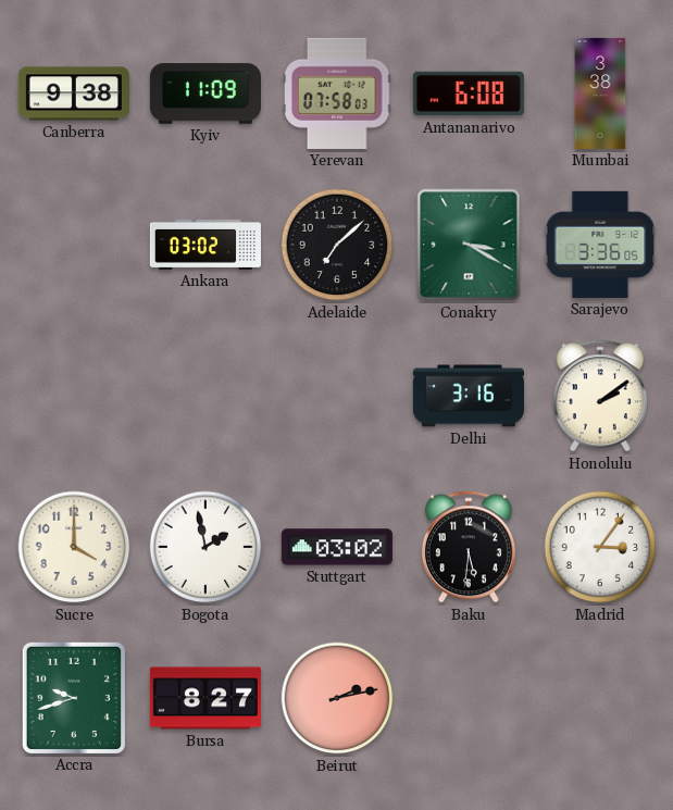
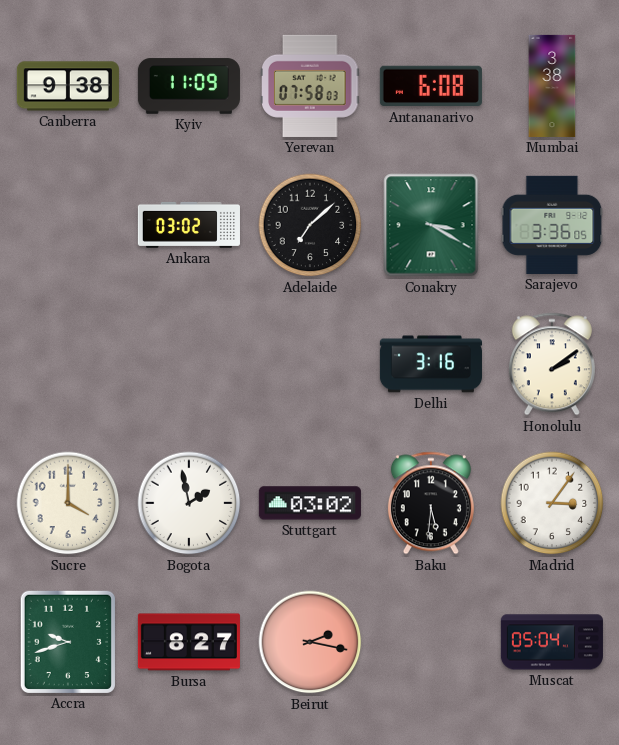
Beirut: 2:13 -> 2:17 (310, 642)
Muscat: none -> 05:04 (552, 642)
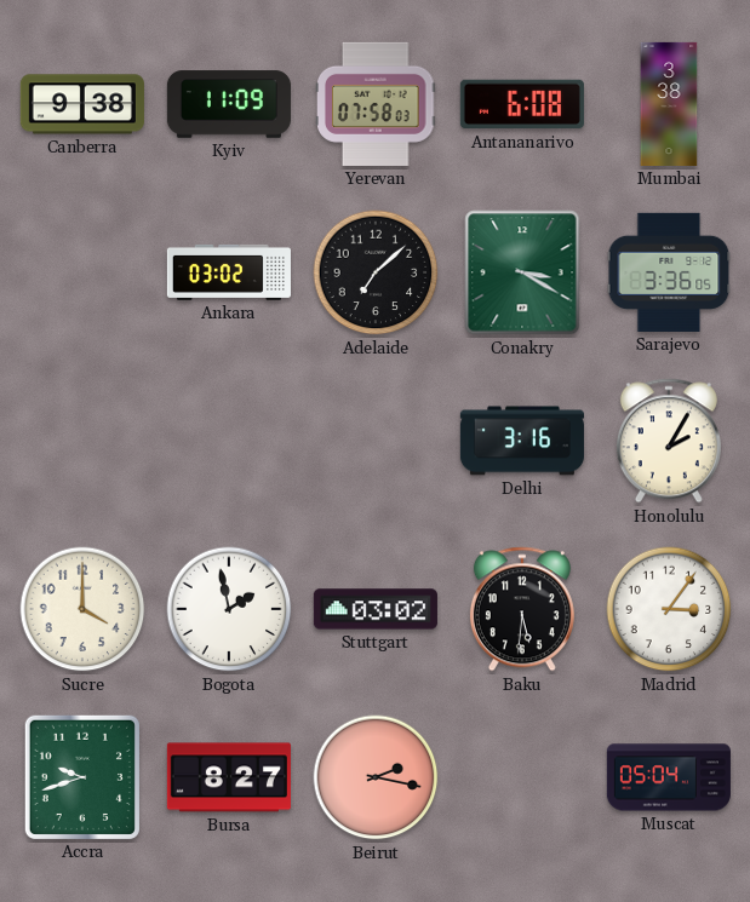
Honolulu: 2:09 -> 2:05 (669, 441)
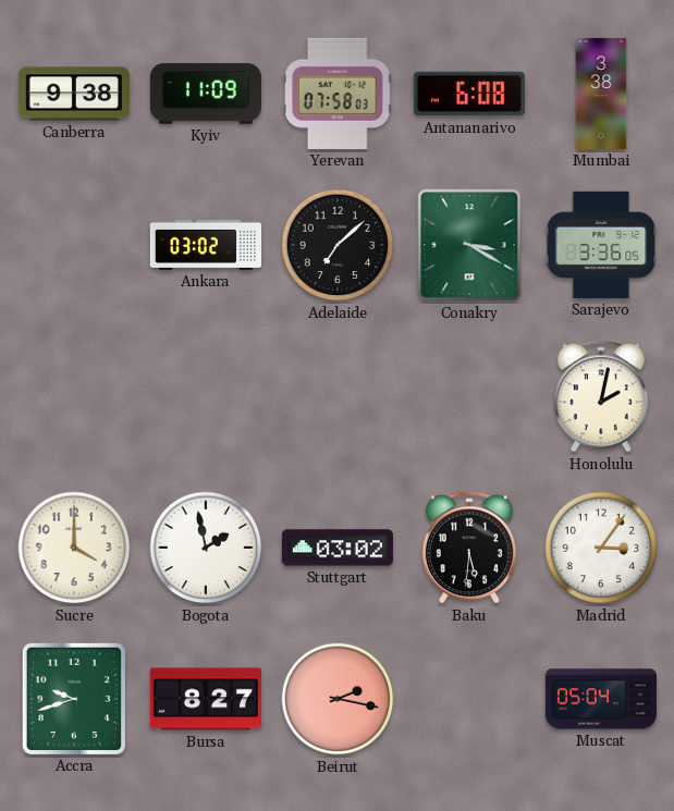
Delhi: 3:16 -> none (522, 441)
Honolulu: 2:05 -> 2:02 (601, 396)
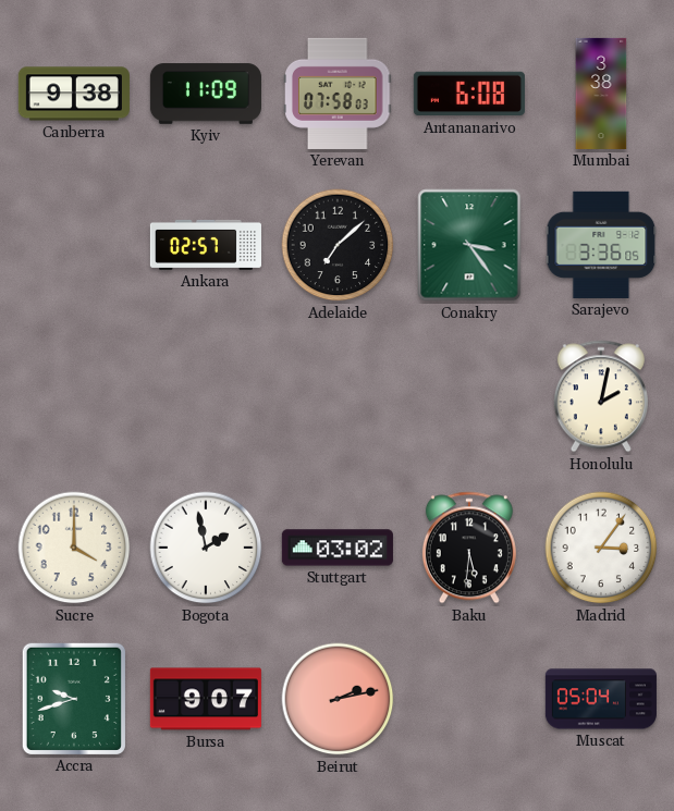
Ankara: 03:02 -> 02:57 (206, 245)
Conakry: 3:20 -> 3:24 (469, 245)
Bursa: 8:27 -> 9:07 (206, 699)
Beirut: 2:17 -> 2:13 (338, 699)
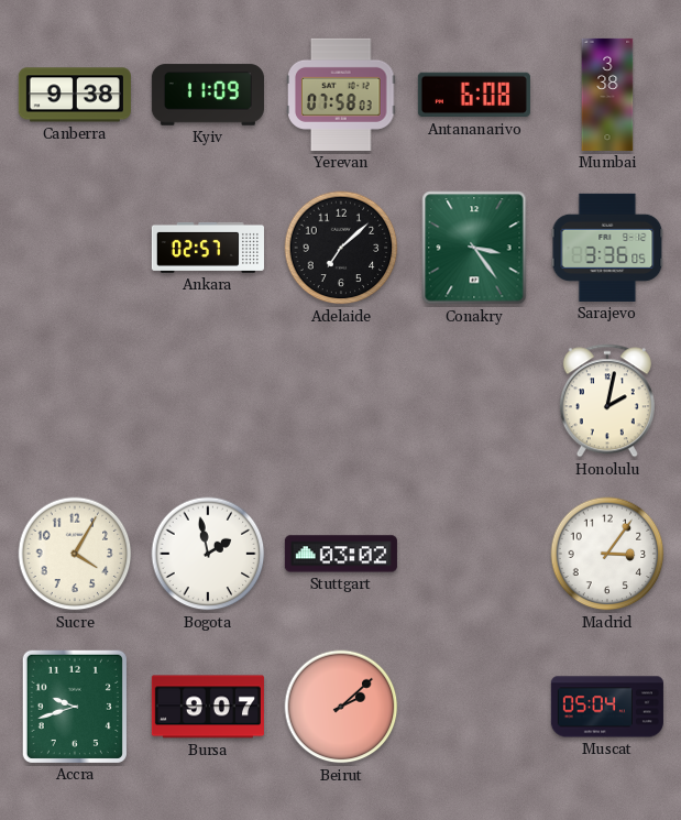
Sucre: 4:00 -> 4:05 (75, 554)
Baku: 5:31 -> none (469, 548)
Beirut: 2:13 -> 2:08 (341, 707)
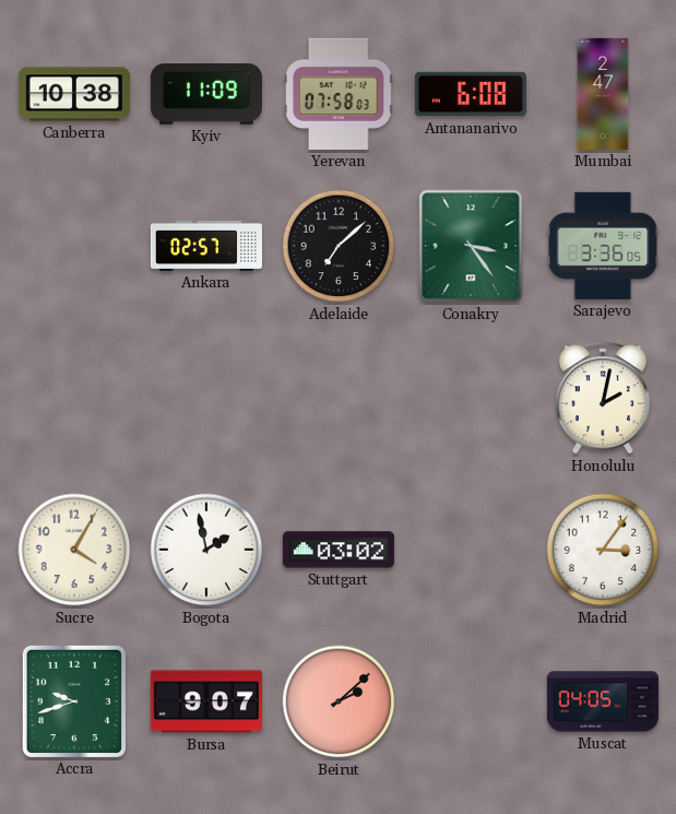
Canberra: 9:38 -> 10:38 (74, 94)
Mumbai: 3:38 -> 2:47 (603, 94)
Muscat: 05:04 -> 04:05 (603, 701)
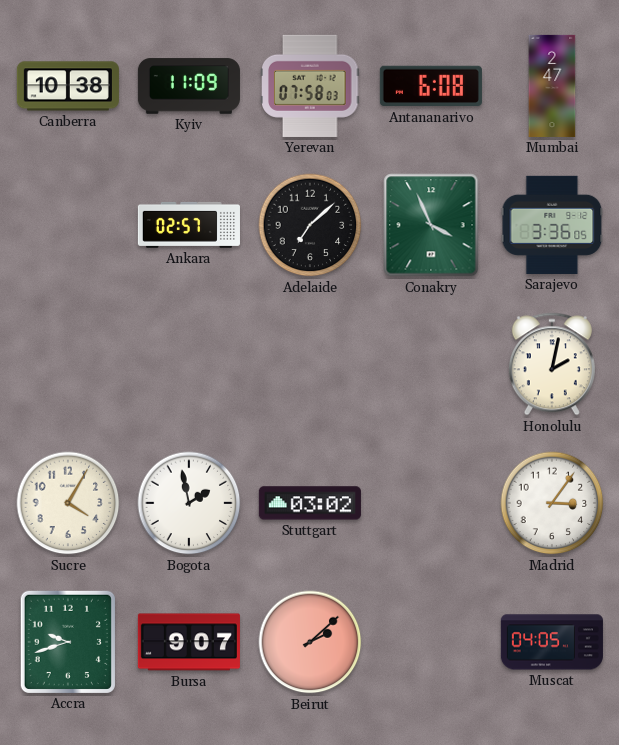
Conakry: 3:24 -> 3:56 (431, 225)
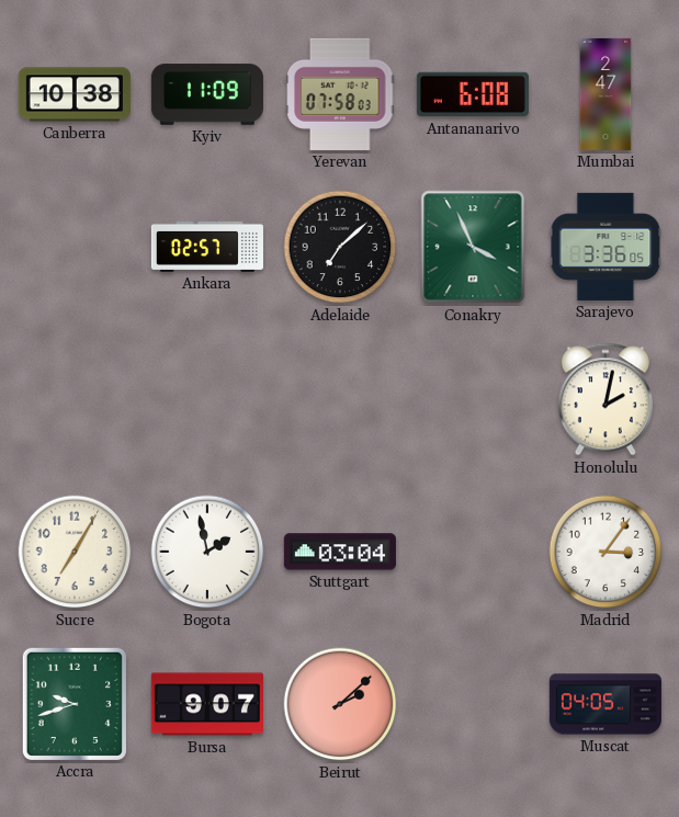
Sucre: 4:05 -> 7:05 (75, 552)
Stuttgart: 03:02 -> 03:04 (340, 552)
